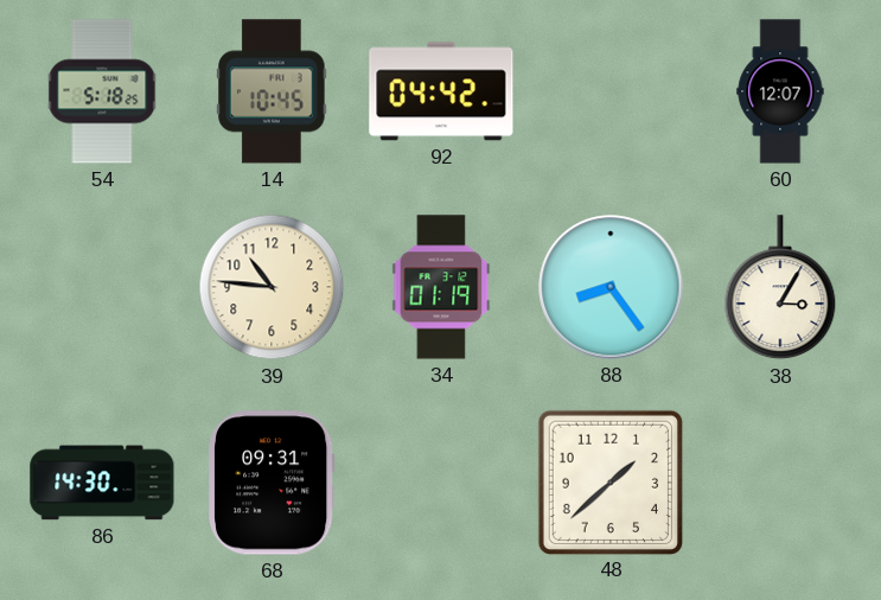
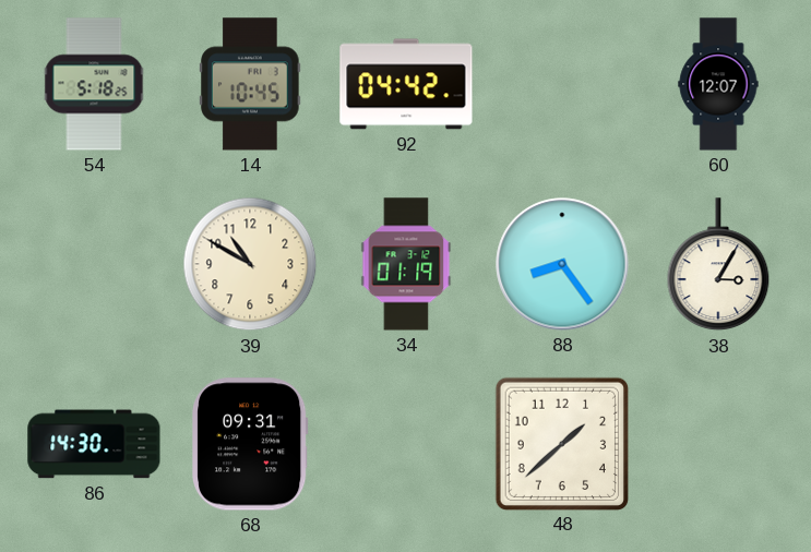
39: 10:46 -> 10:50 (250, 264)
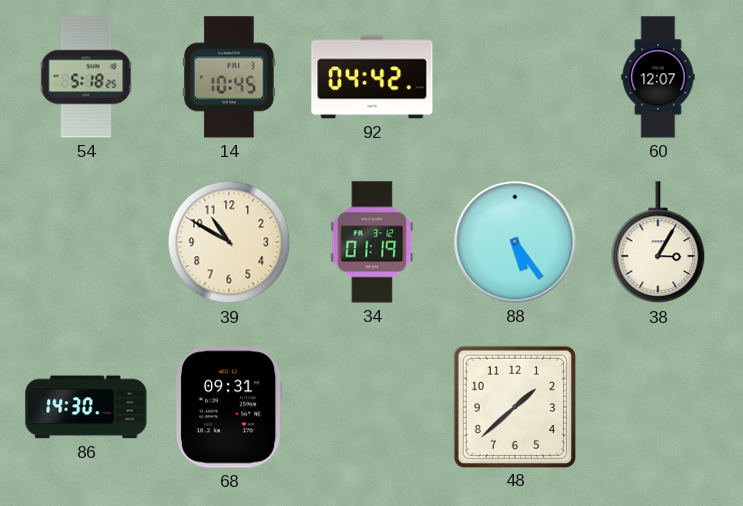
88: 8:24 -> 5:24 (515, 242)
